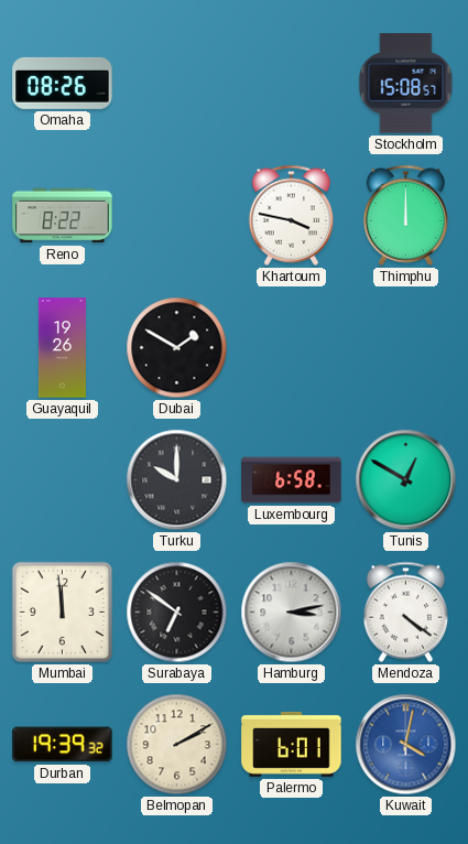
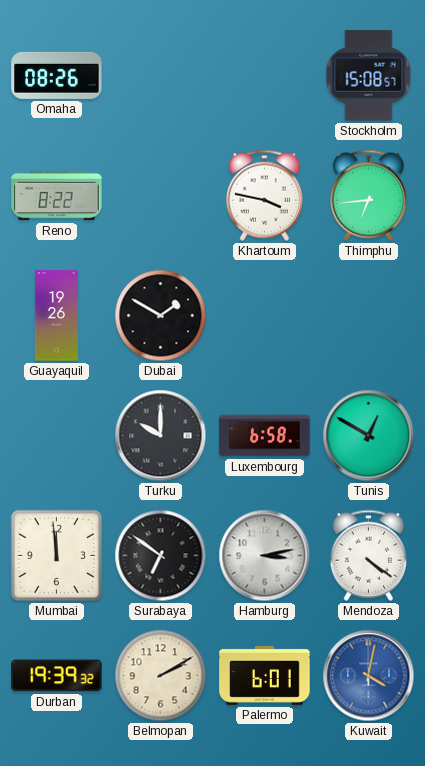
Thimphu: 12:00 -> 6:44 (368, 195)
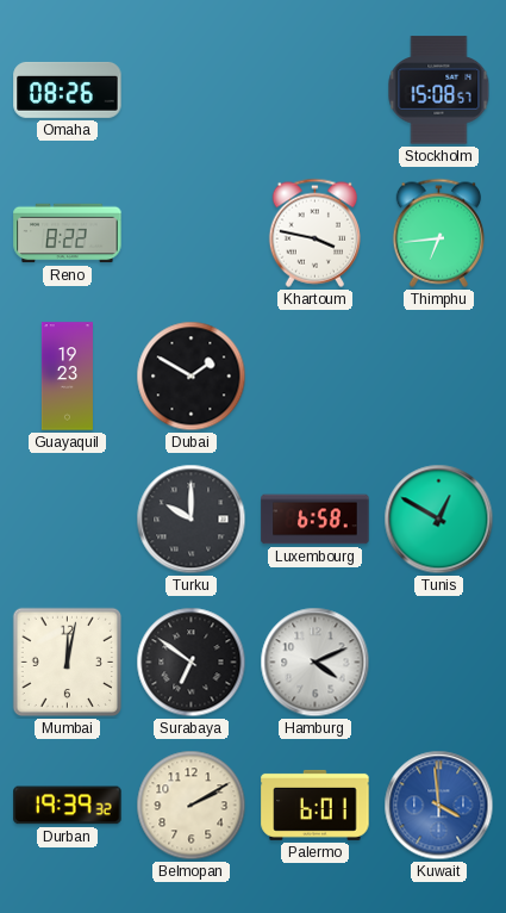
Guayaquil: 19:26 -> 19:23 (67, 377)
Mumbai: 11:59 -> 12:02 (68, 663)
Hamburg: 3:13 -> 4:11 (316, 663)
Mendoza: 4:21 -> none (368, 555)
Kuwait: 4:02 -> 3:59 (439, 806)
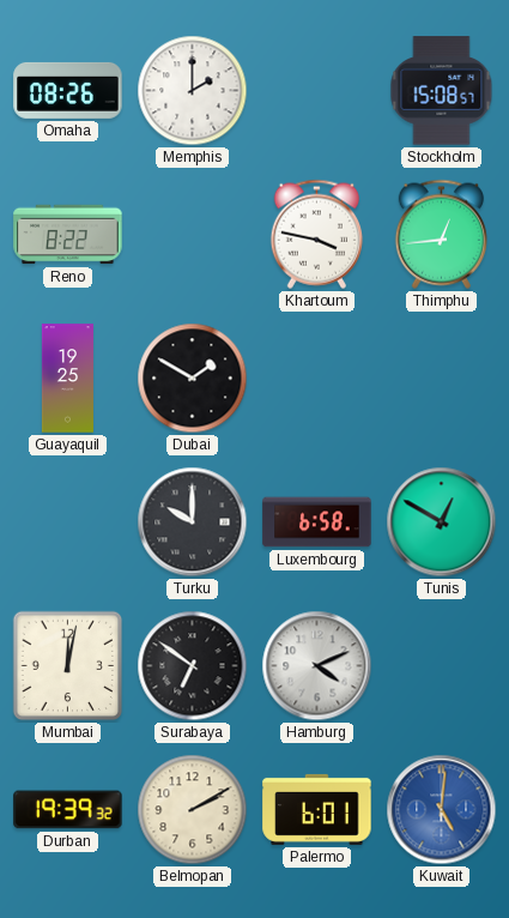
Memphis: none -> 2:00 (193, 91)
Thimphu: 6:44 -> 12:44 (441, 234)
Guayaquil: 19:23 -> 19:25 (67, 379)
Kuwait: 3:59 -> 5:01 (442, 810)
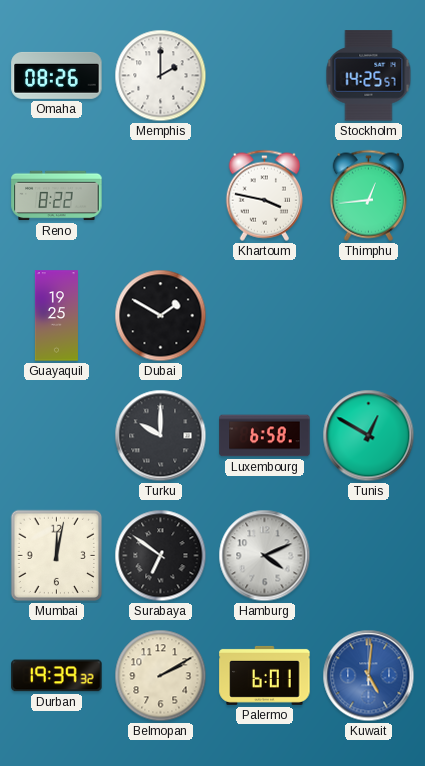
Stockholm: 15:08 -> 14:25 (369, 76)
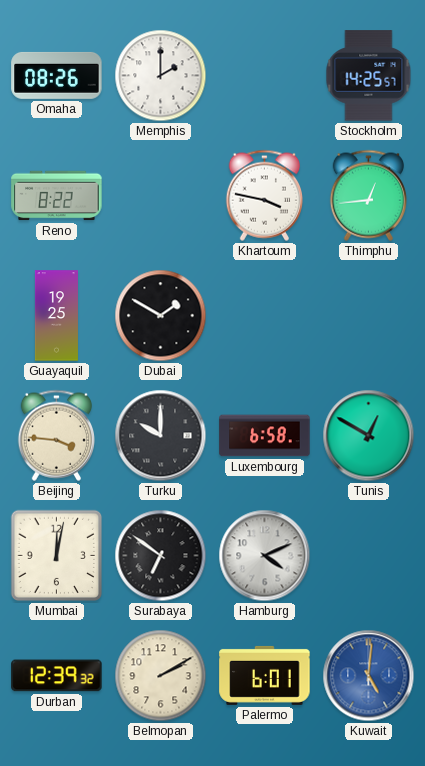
Beijing: none -> 3:46 (56, 435)
Durban: 19:39 -> 12:39 (57, 676)
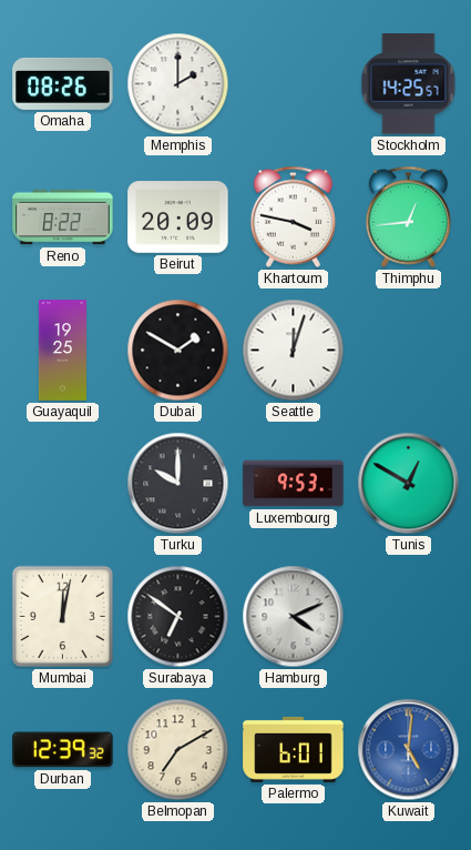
Beirut: none -> 20:09 (178, 217)
Seattle: none -> 12:03 (294, 351)
Beijing: 3:46 -> none (56, 435)
Luxembourg: 6:58 -> 9:53 (294, 484)
Belmopan: 2:10 -> 7:10 (178, 750)
